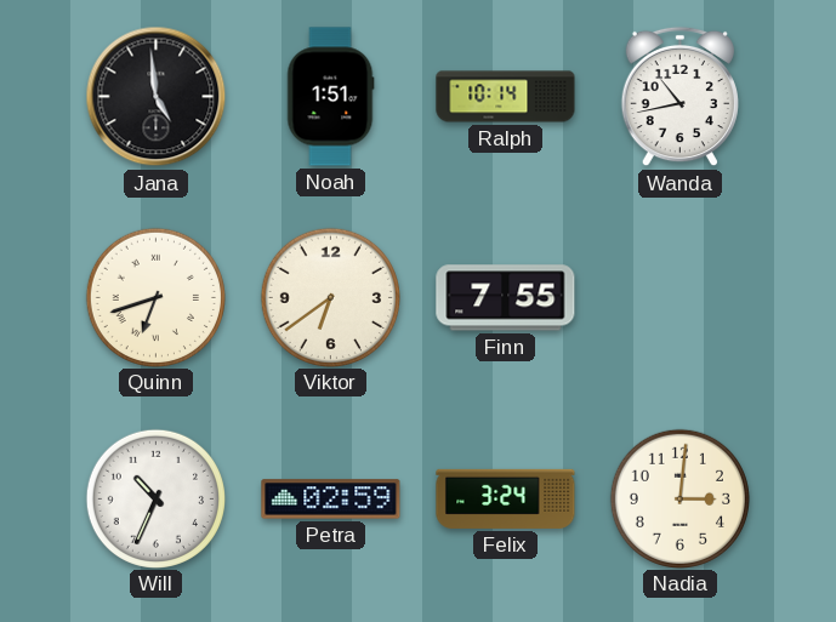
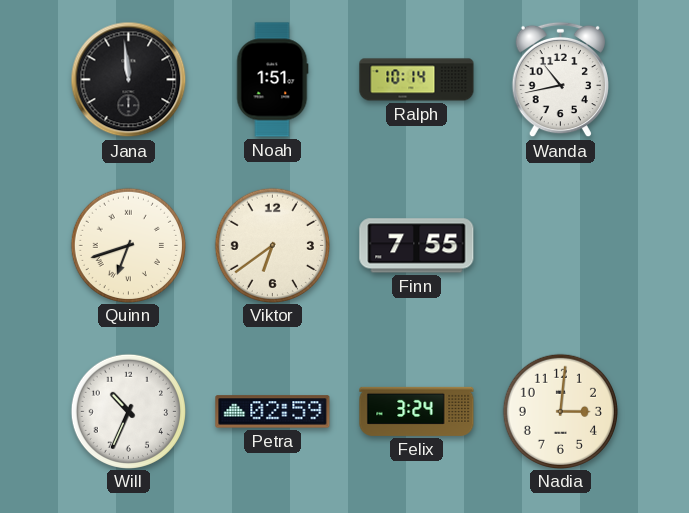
Jana: 4:59 -> 11:59 (129, 80)
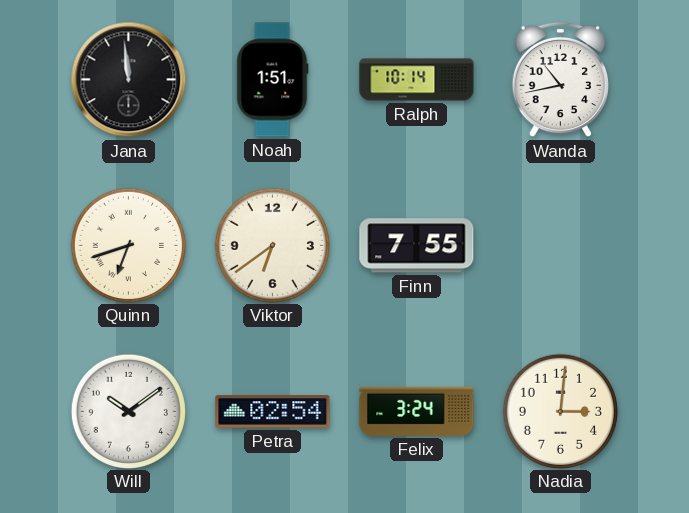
Will: 10:34 -> 10:09 (128, 411)
Petra: 02:59 -> 02:54 (273, 412)
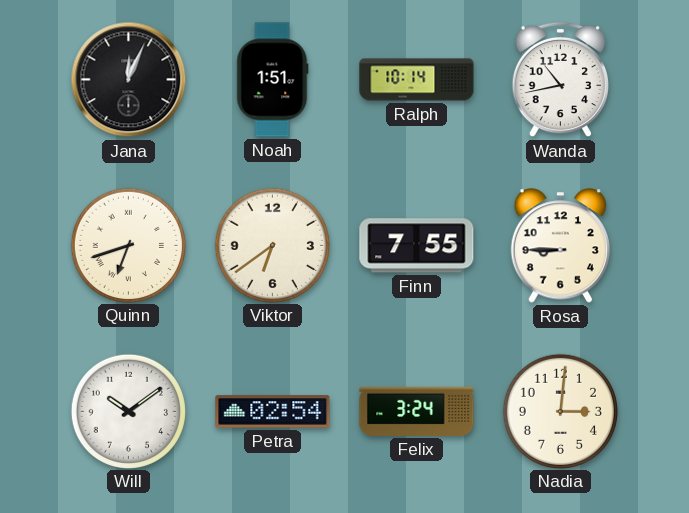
Jana: 11:59 -> 12:04 (129, 80)
Rosa: none -> 8:45 (560, 246)
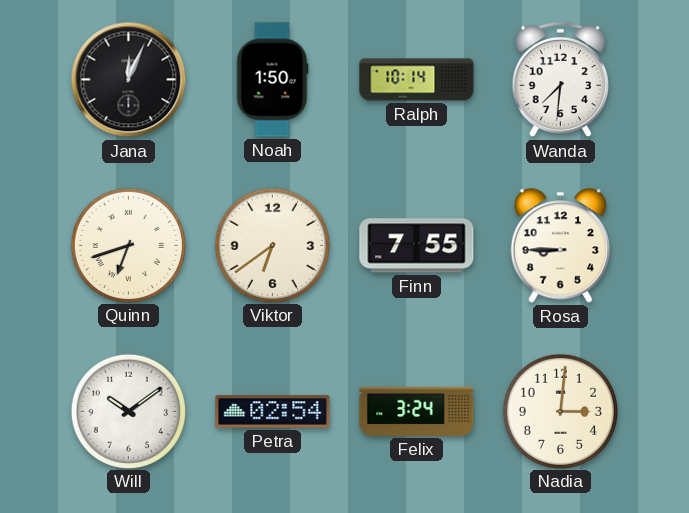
Noah: 1:51 -> 1:50 (273, 80)
Wanda: 10:43 -> 7:31 (560, 80)
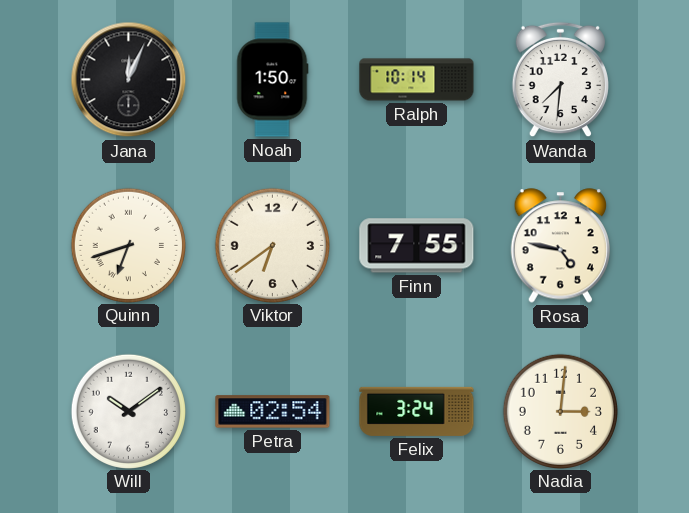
Rosa: 8:45 -> 4:47 (560, 246)
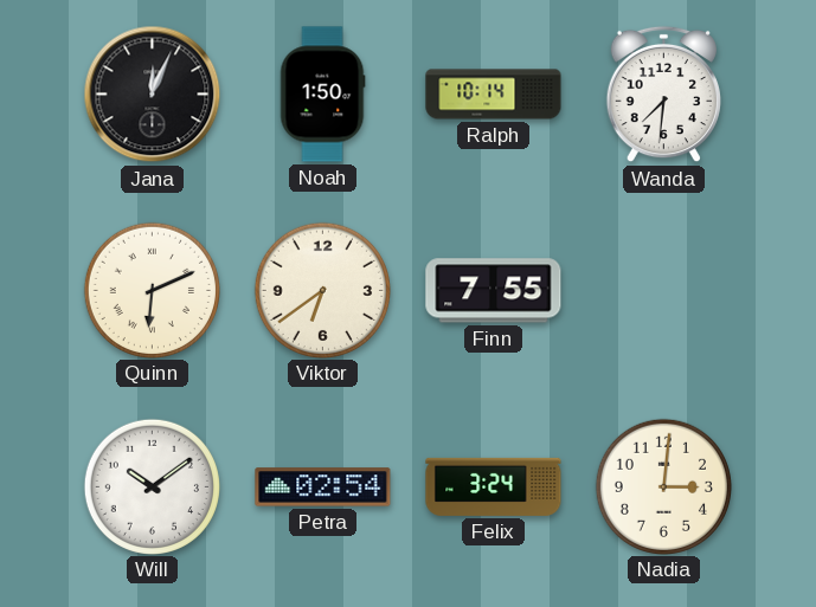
Quinn: 6:42 -> 6:11 (152, 290)
Rosa: 4:47 -> none (560, 246)
